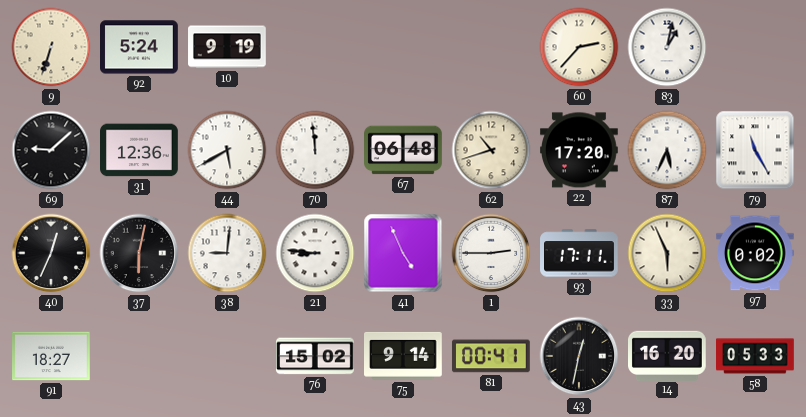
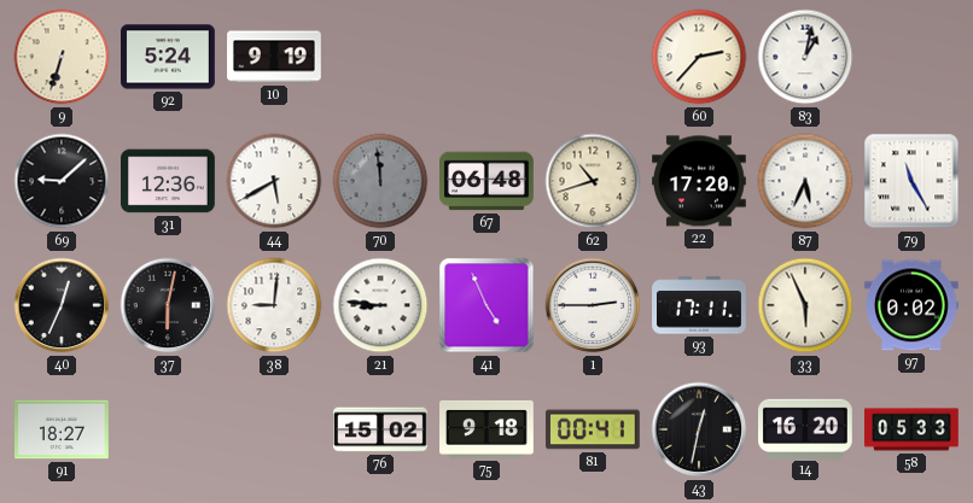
70 dial: white -> grey (380, 181)
75: 9:14 -> 9:18 (486, 429)
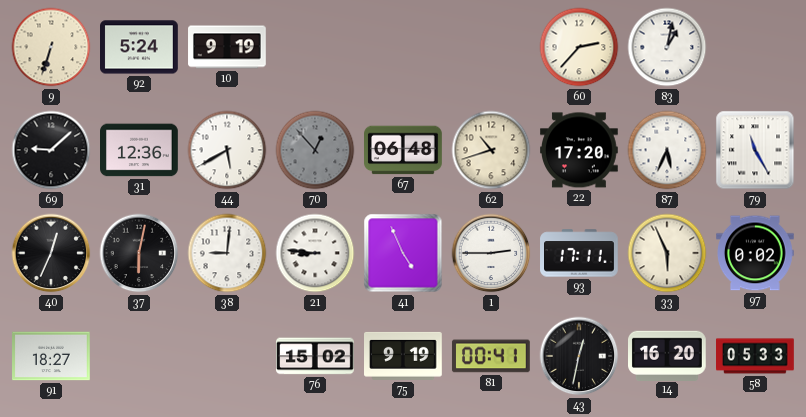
70: 11:59 -> 12:53 (315, 150)
75: 9:18 -> 9:19 (403, 356)
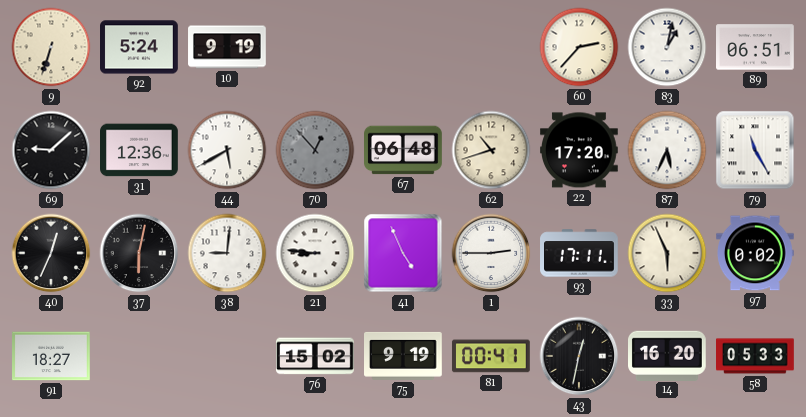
89: none -> 06:51 (755, 47)
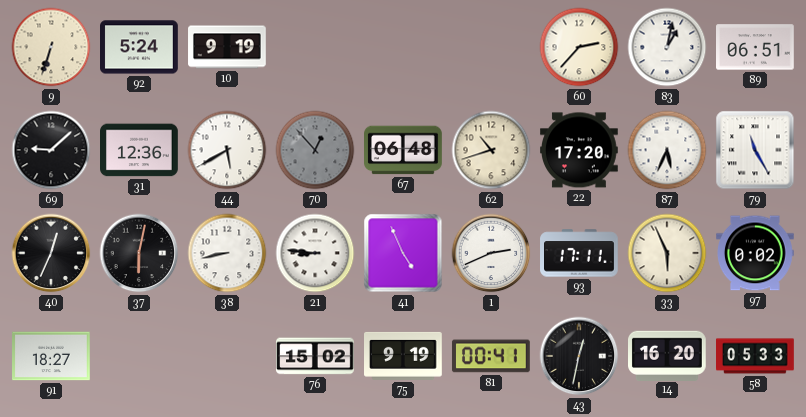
38: 9:01 -> 8:43 (227, 253)
1: 2:45 -> 2:41 (491, 253)
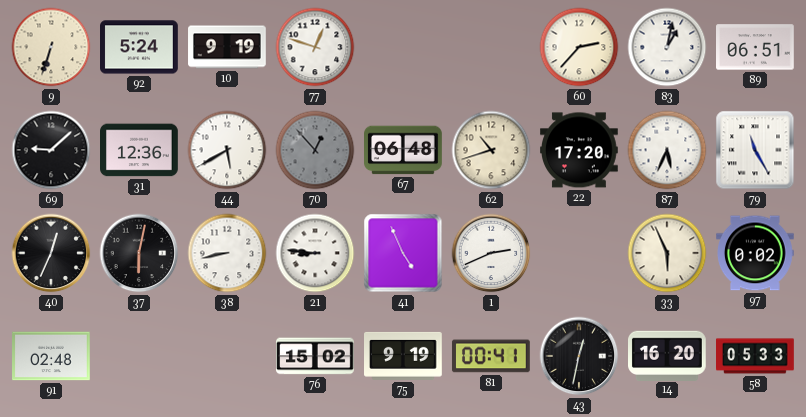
77: none -> 12:48 (315, 47)
93: 17:11 -> none (579, 253)
91: 18:27 -> 02:48 (52, 356)
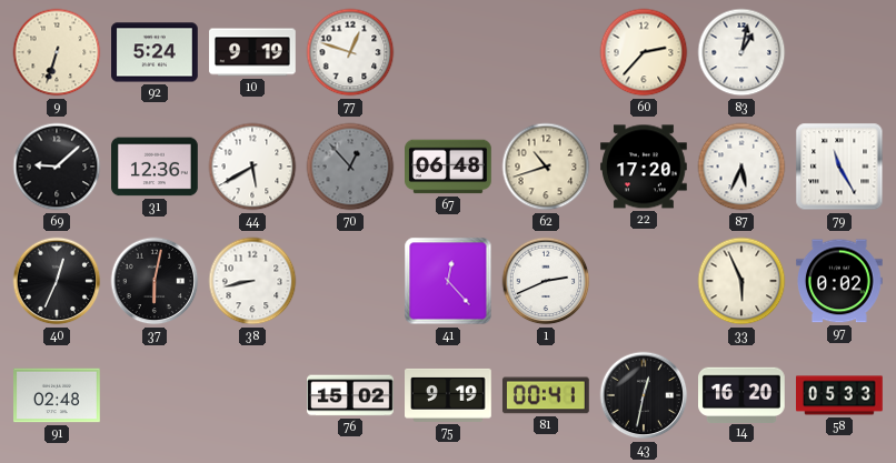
89: 06:51 -> none (755, 47)
21: 8:46 -> none (315, 253)
41: 4:56 -> 12:23 (448, 281)
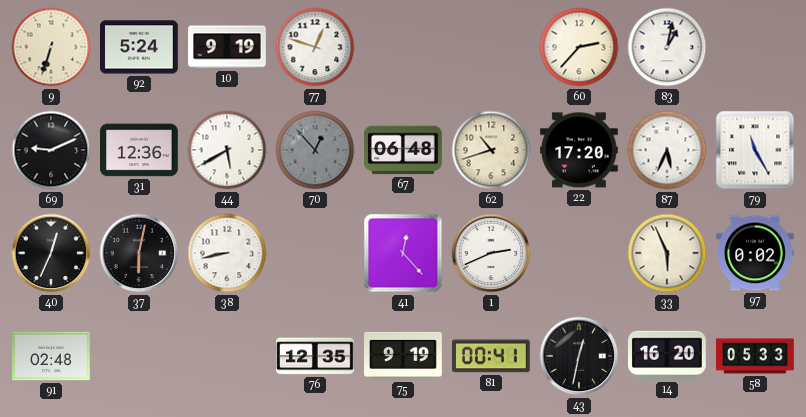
69: 9:08 -> 9:11 (51, 150)
76: 15:02 -> 12:35 (315, 356)
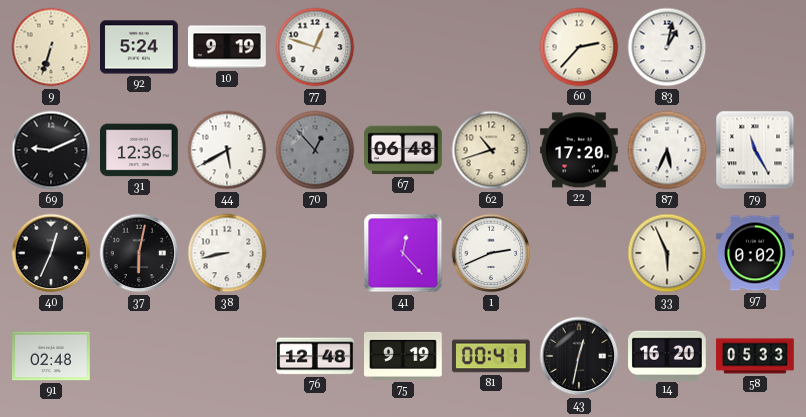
76: 12:35 -> 12:48 (315, 356)
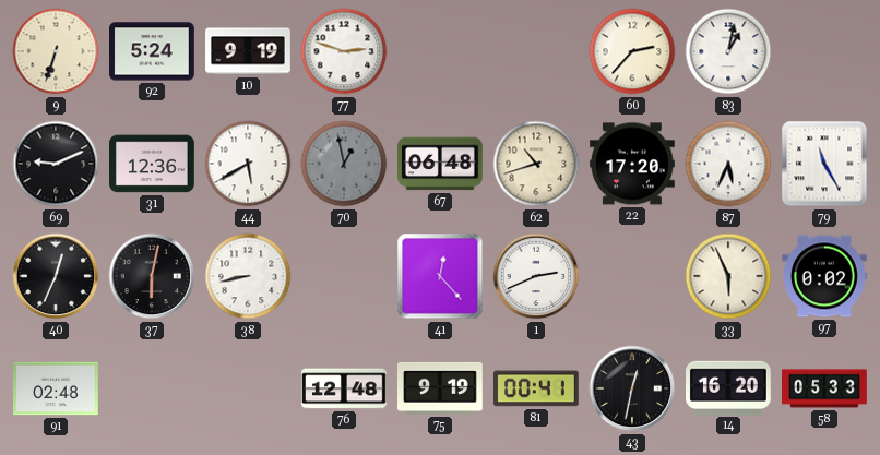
77: 12:48 -> 2:48 (344, 51)
70: 12:53 -> 12:58 (344, 164)
